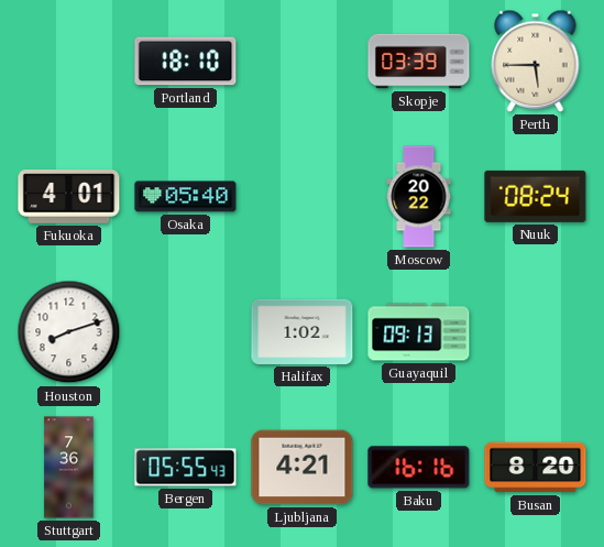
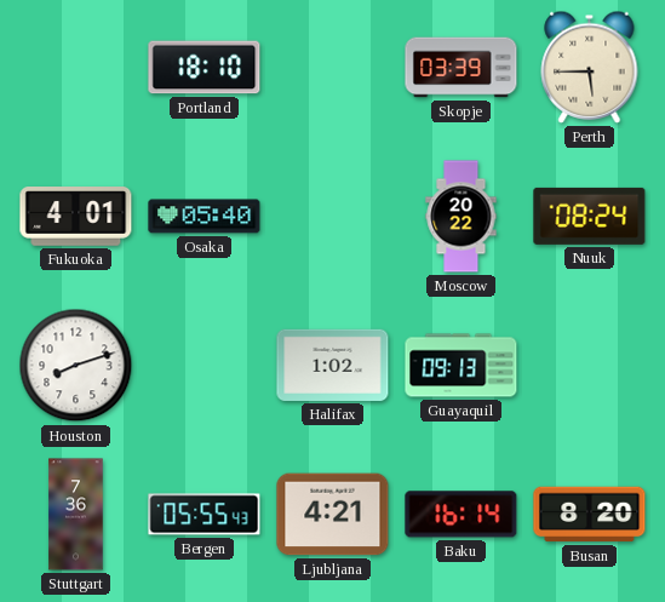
Baku: 16:16 -> 16:14 (462, 515)
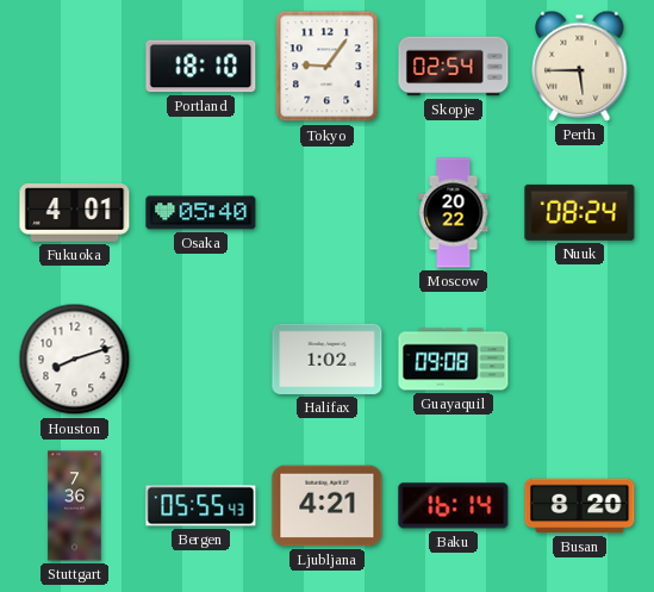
Tokyo: none -> 9:06 (328, 67)
Skopje: 03:39 -> 02:54 (454, 67)
Guayaquil: 09:13 -> 09:08 (454, 360)
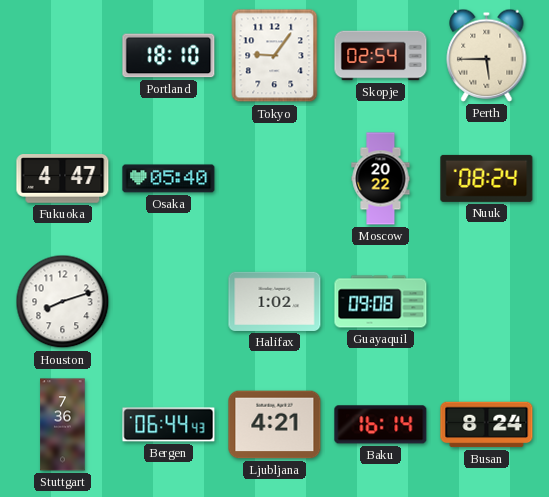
Fukuoka: 4:01 -> 4:47 (63, 179)
Bergen: 05:55 -> 06:44 (169, 425)
Busan: 8:20 -> 8:24 (487, 425)
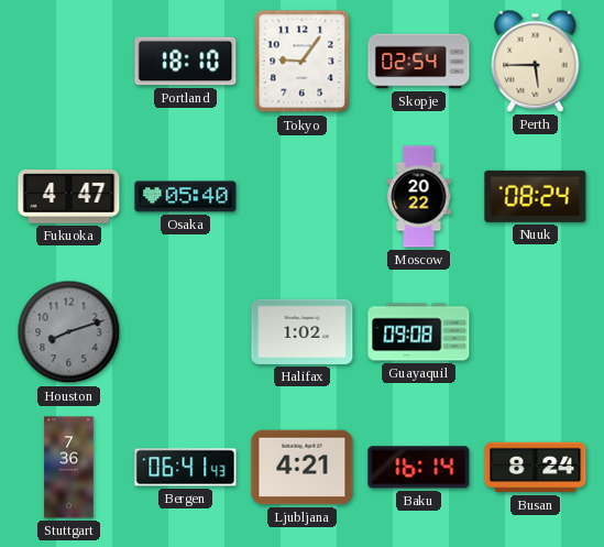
Houston dial: white -> grey (69, 332)
Bergen: 06:44 -> 06:41 (186, 468)
